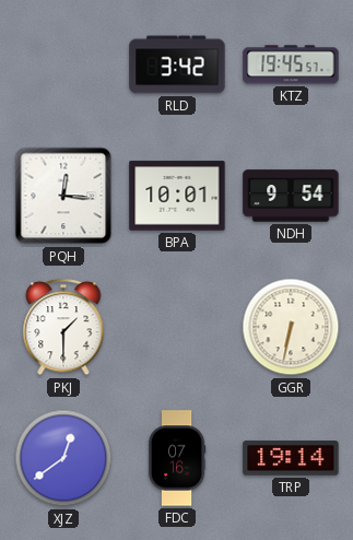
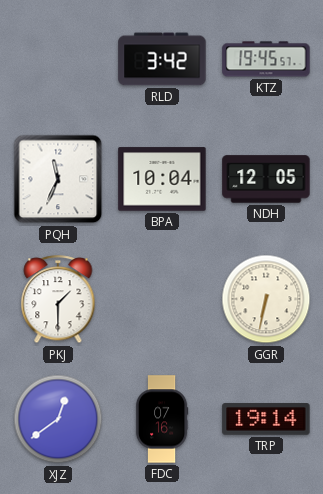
PQH: 12:16 -> 11:34 (58, 179)
BPA: 10:01 -> 10:04 (162, 179)
NDH: 9:54 -> 12:05 (266, 179)
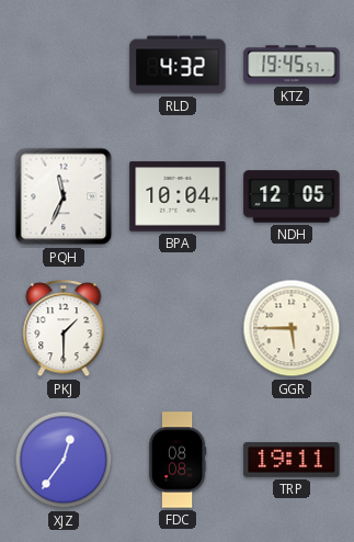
RLD: 3:42 -> 4:32 (178, 65)
GGR: 6:32 -> 5:45 (292, 328)
XJZ: 12:39 -> 12:36 (64, 460)
FDC: 07:16 -> 08:08 (178, 460)
TRP: 19:14 -> 19:11 (292, 460)
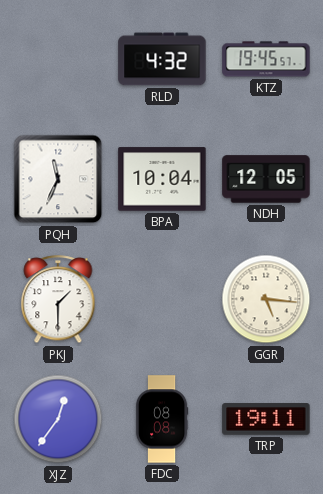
GGR: 5:45 -> 5:16 (266, 299)
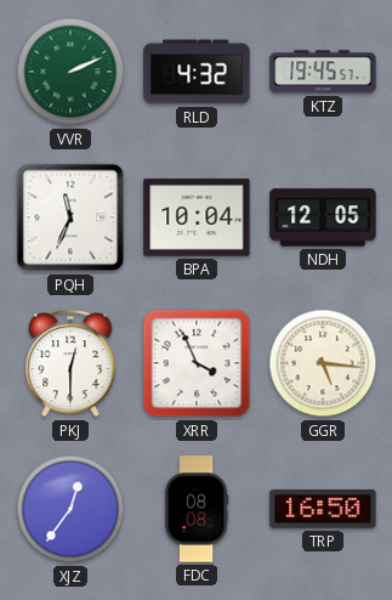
VVR: none -> 2:11 (70, 72)
PKJ: 1:30 -> 12:30 (70, 364)
XRR: none -> 3:56 (197, 363)
TRP: 19:11 -> 16:50 (323, 509)
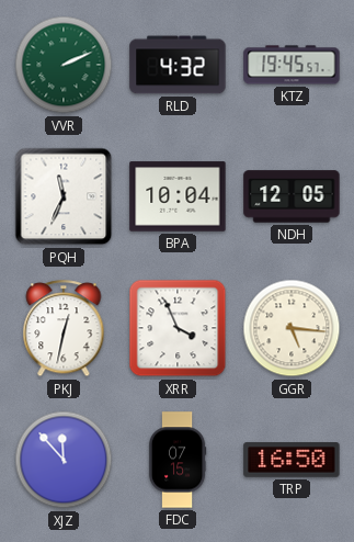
PKJ: 12:30 -> 12:32 (64, 329)
XJZ: 12:36 -> 11:53 (64, 460)
FDC: 08:08 -> 07:15 (178, 460)
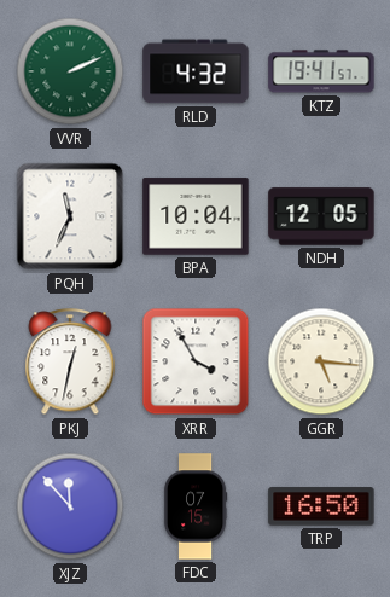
KTZ: 19:45 -> 19:41 (321, 71)
XRR: 3:56 -> 3:55 (196, 361)
